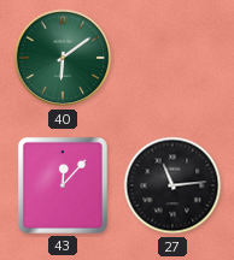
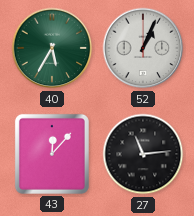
40: 6:09 -> 5:35 (52, 48)
52: none -> 1:04 (143, 48)
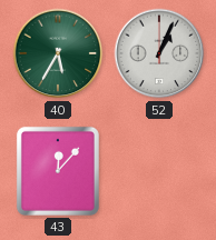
27: 11:14 -> none (143, 154)
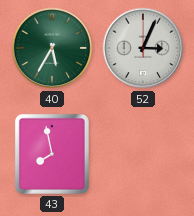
52: 1:04 -> 3:04 (143, 48)
43: 12:07 -> 7:58 (52, 154)
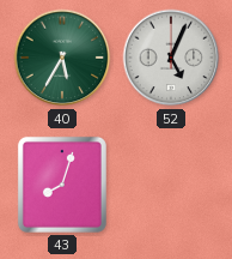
52: 3:04 -> 5:04 (171, 58)
43: 7:58 -> 8:03 (62, 185)
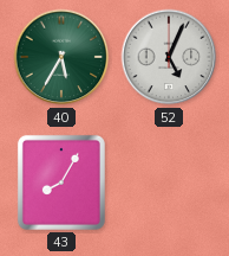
43: 8:03 -> 8:05 (61, 183)
